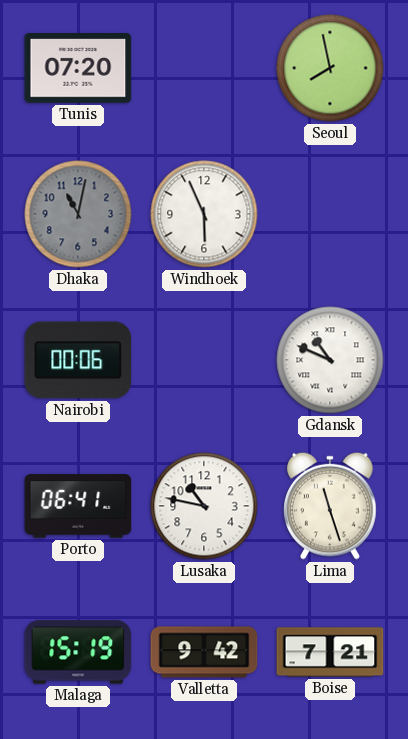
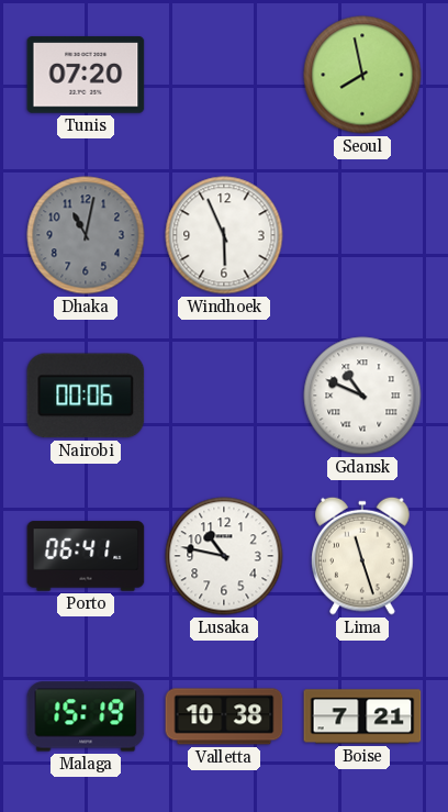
Valletta: 9:42 -> 10:38 (224, 716)
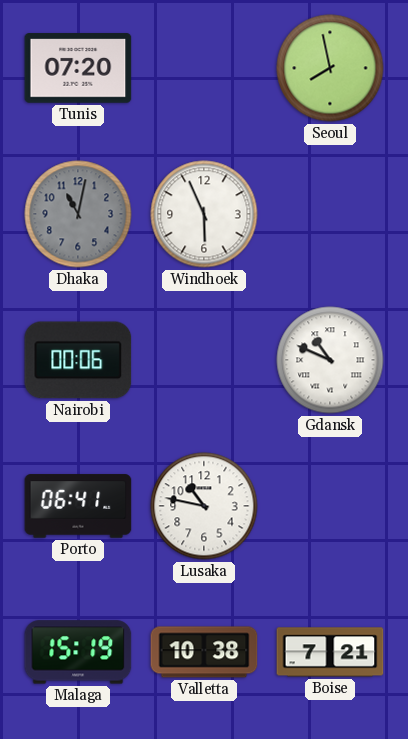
Lima: 11:27 -> none (362, 556)
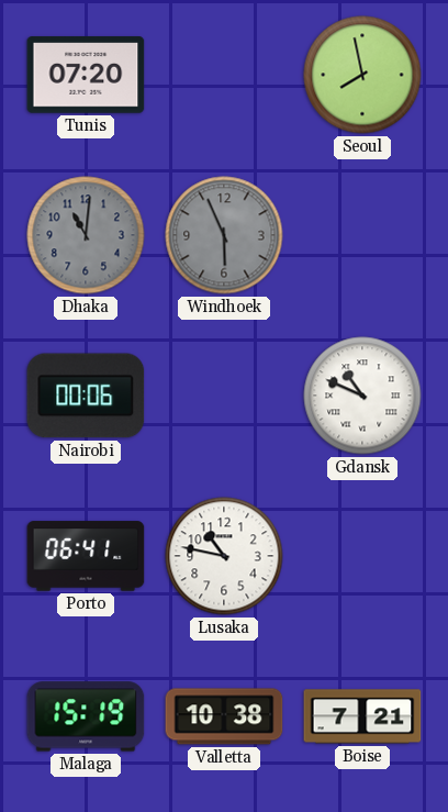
Dhaka: 11:02 -> 11:01 (86, 235)
Windhoek dial: white -> grey (224, 235)
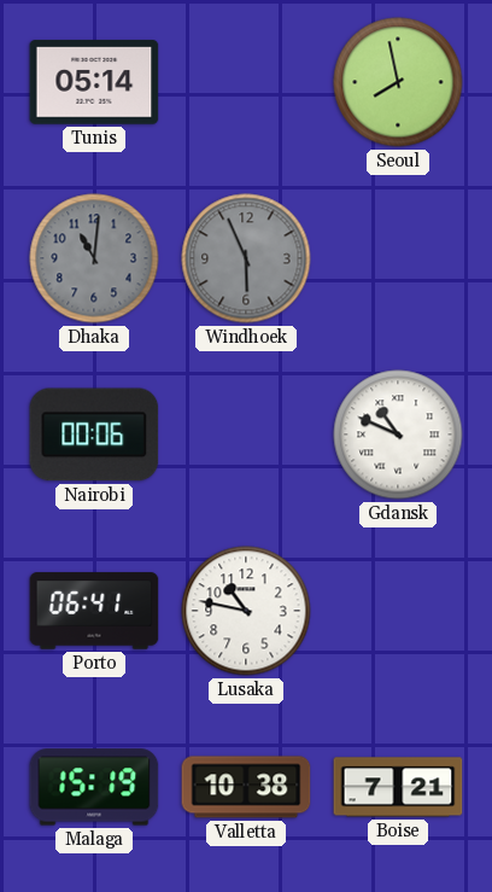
Tunis: 07:20 -> 05:14 (94, 82)
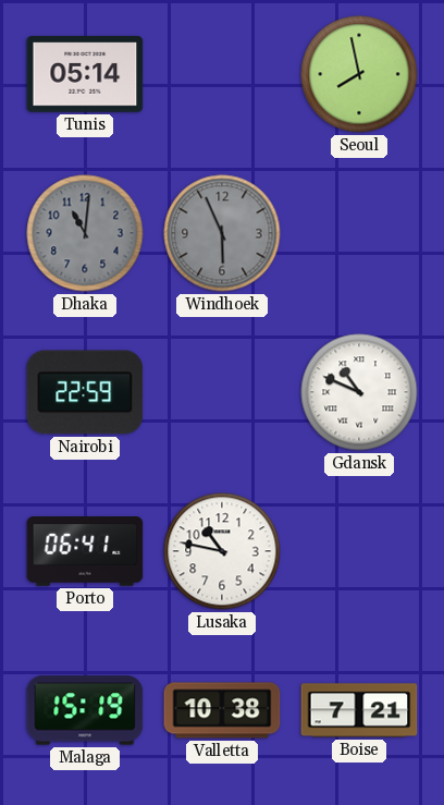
Nairobi: 00:06 -> 22:59 (85, 392)
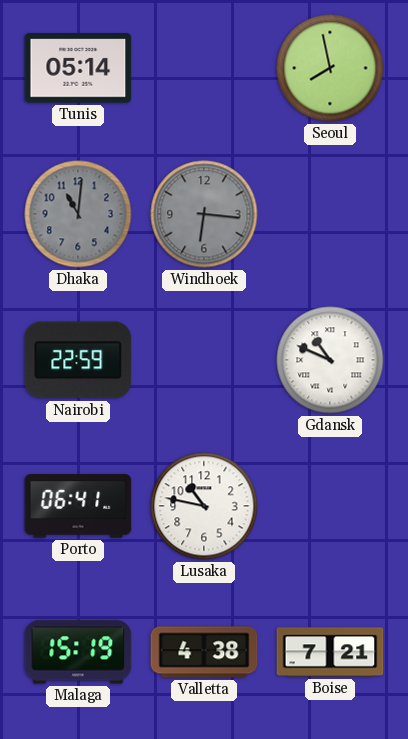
Windhoek: 5:56 -> 6:16 (204, 214)
Valletta: 10:38 -> 4:38 (204, 652)
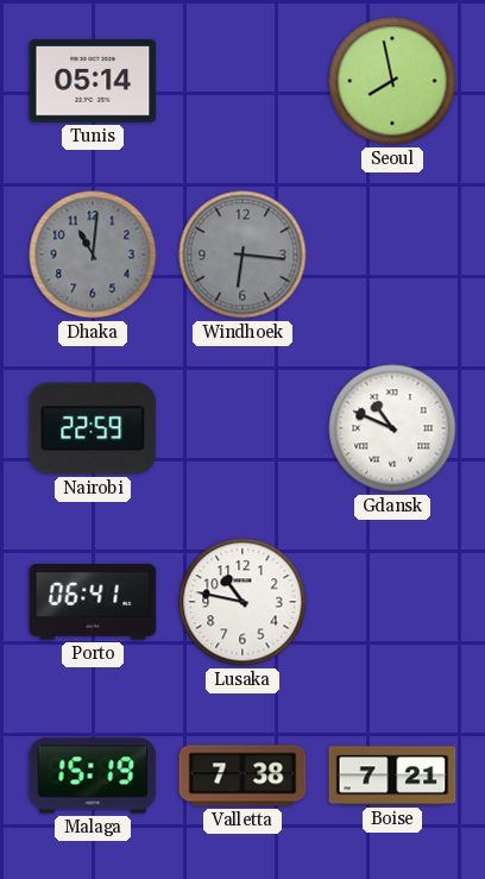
Valletta: 4:38 -> 7:38 (242, 776)
